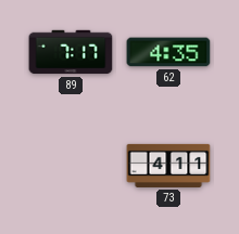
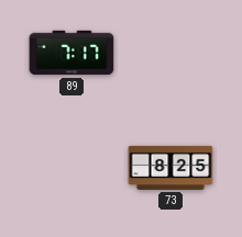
62: 4:35 -> none (168, 52)
73: 4:11 -> 8:25 (170, 168)
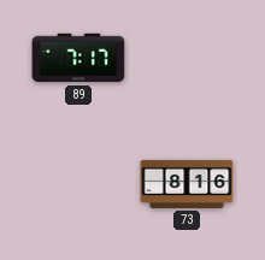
73: 8:25 -> 8:16 (187, 184)
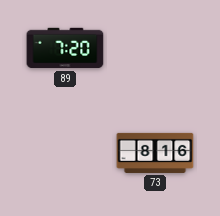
89: 7:17 -> 7:20 (65, 48)
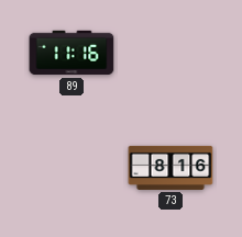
89: 7:20 -> 11:16 (71, 53)
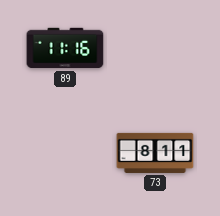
73: 8:16 -> 8:11 (155, 153)
